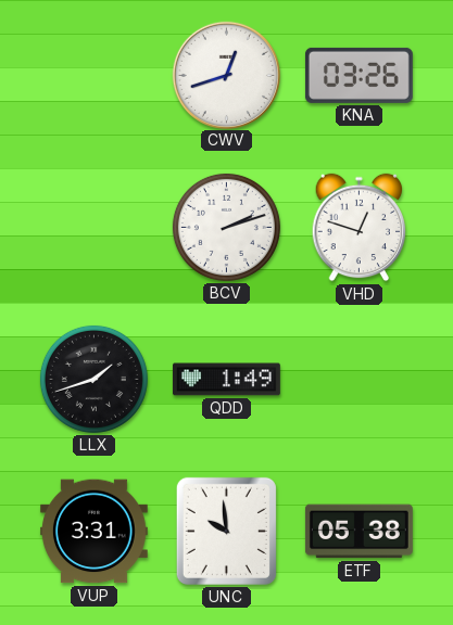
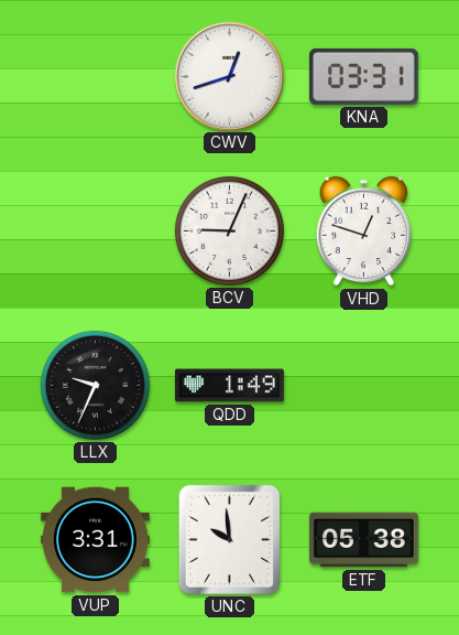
KNA: 03:26 -> 03:31 (363, 76)
BCV: 2:12 -> 9:04 (229, 230)
LLX: 1:42 -> 9:34 (95, 385)
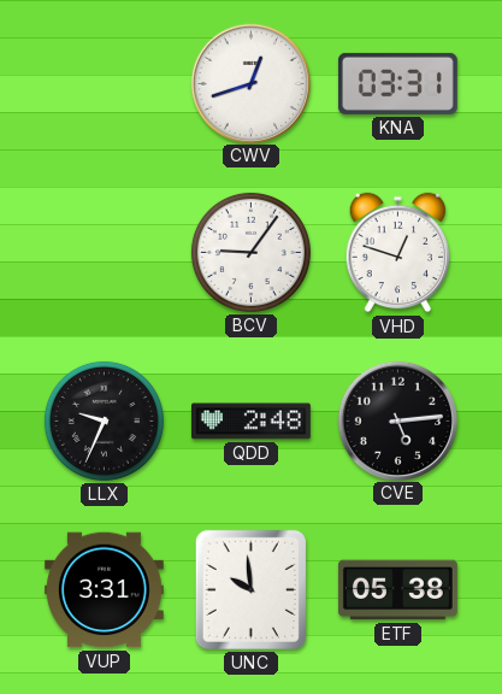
BCV: 9:04 -> 9:06 (250, 252)
QDD: 1:49 -> 2:48 (250, 422)
CVE: none -> 5:14 (397, 420)
